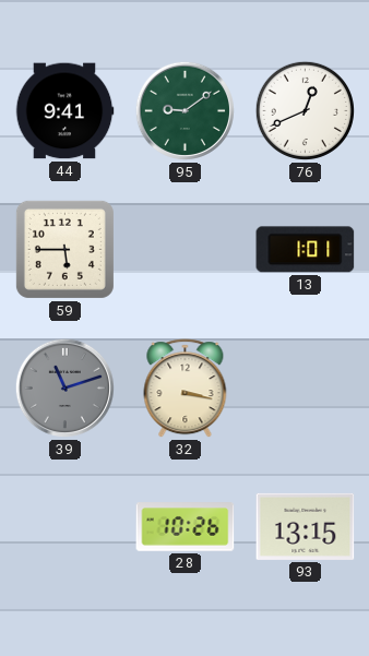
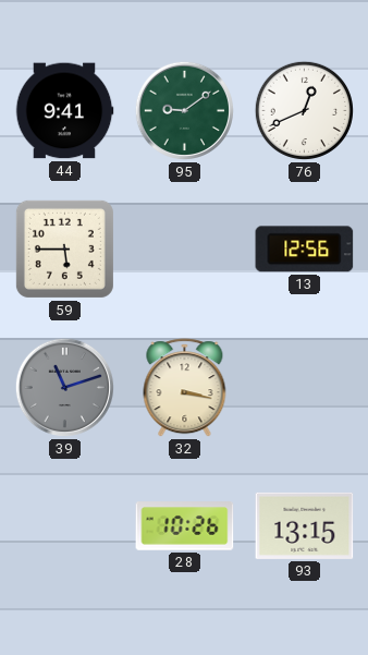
13: 1:01 -> 12:56 (305, 250)
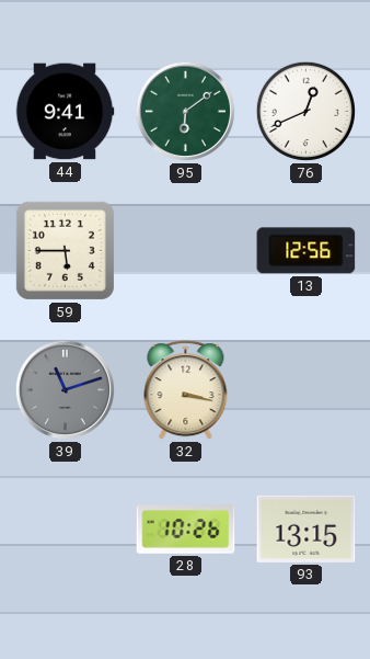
95: 9:09 -> 6:09 (185, 111)
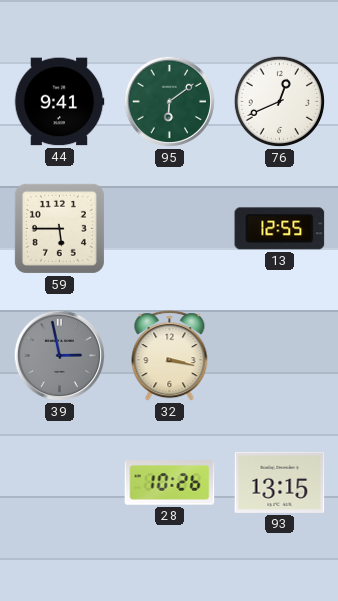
13: 12:56 -> 12:55 (280, 229)
39: 11:12 -> 2:58 (59, 355)
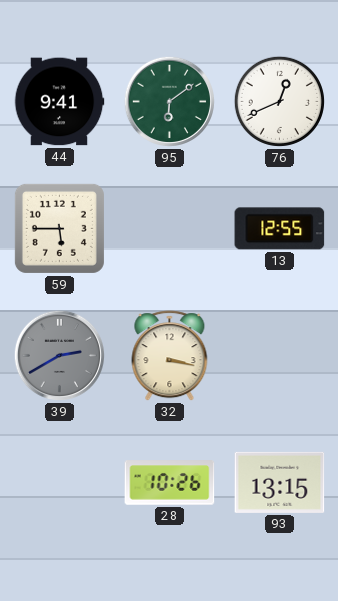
39: 2:58 -> 2:40 (59, 355)
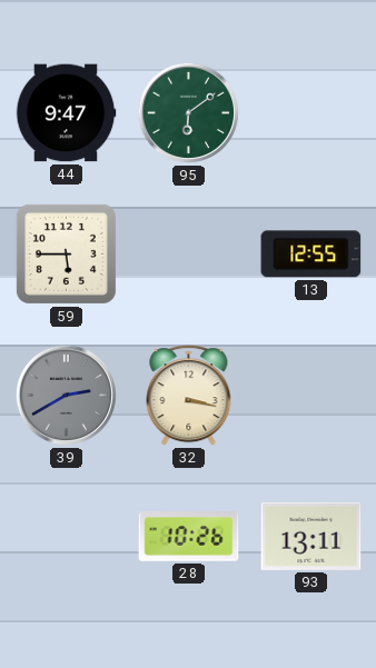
44: 9:41 -> 9:47 (66, 113)
76: 12:41 -> none (279, 101)
93: 13:15 -> 13:11 (311, 536)
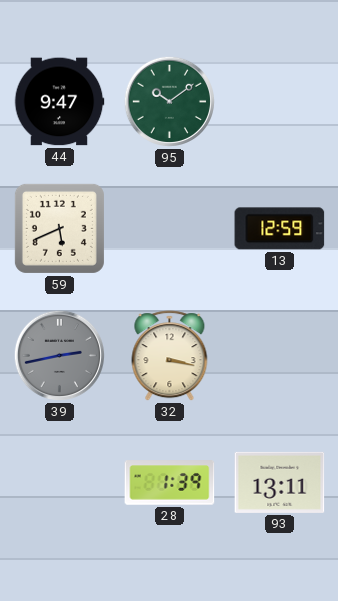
95: 6:09 -> 10:09 (169, 101)
59: 5:45 -> 5:41 (59, 228)
13: 12:55 -> 12:59 (280, 229)
39: 2:40 -> 2:43 (59, 355)
28: 10:26 -> 1:39 (170, 483)
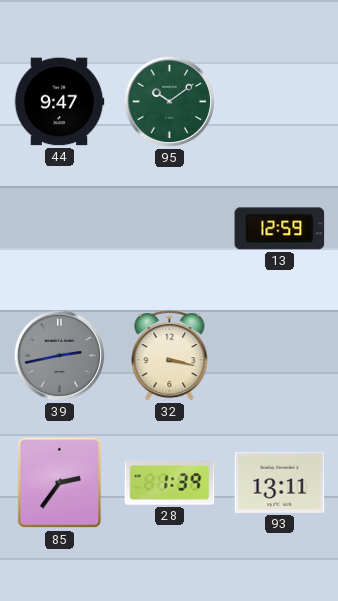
59: 5:41 -> none (59, 228)
85: none -> 2:36 (60, 483)
